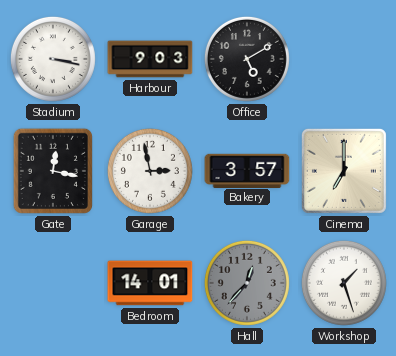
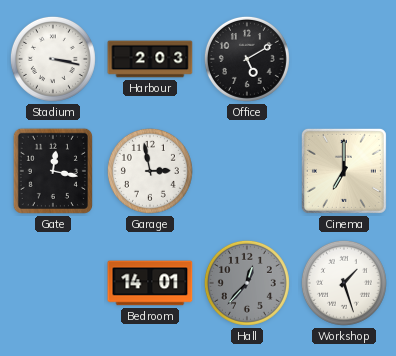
Harbour: 9:03 -> 2:03 (150, 59)
Bakery: 3:57 -> none (247, 170)
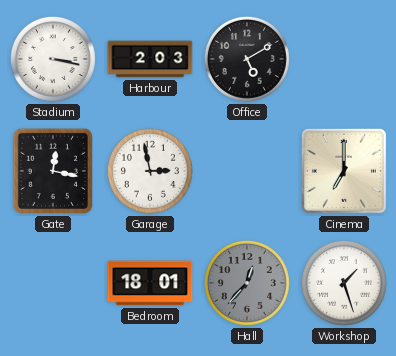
Bedroom: 14:01 -> 18:01 (150, 283)
